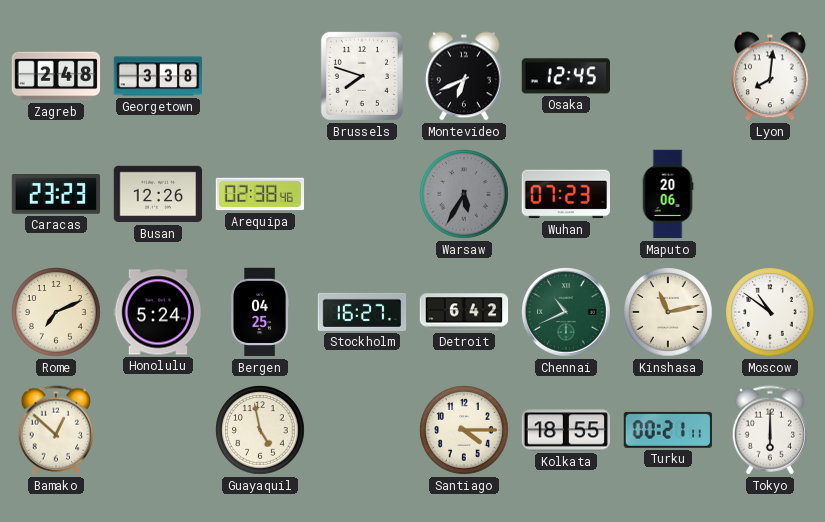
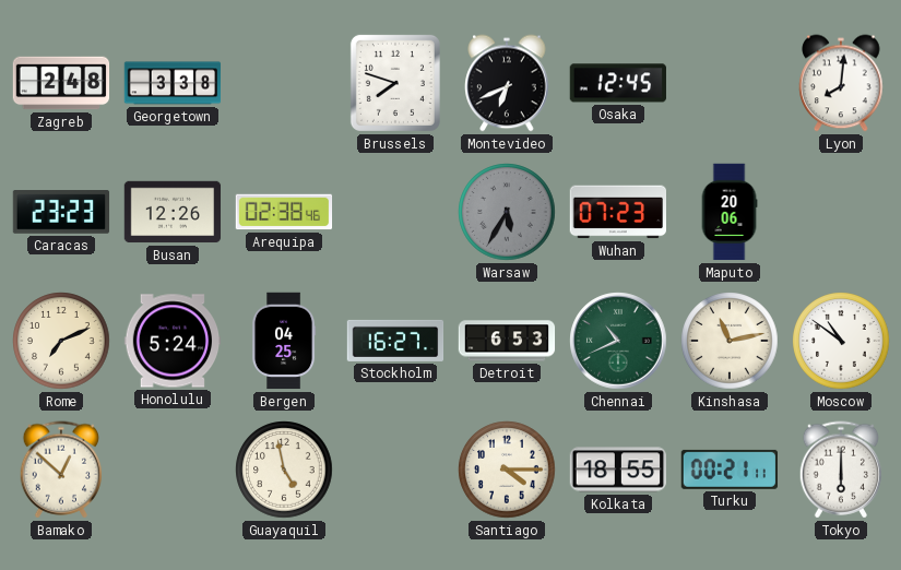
Detroit: 6:42 -> 6:53 (507, 341)
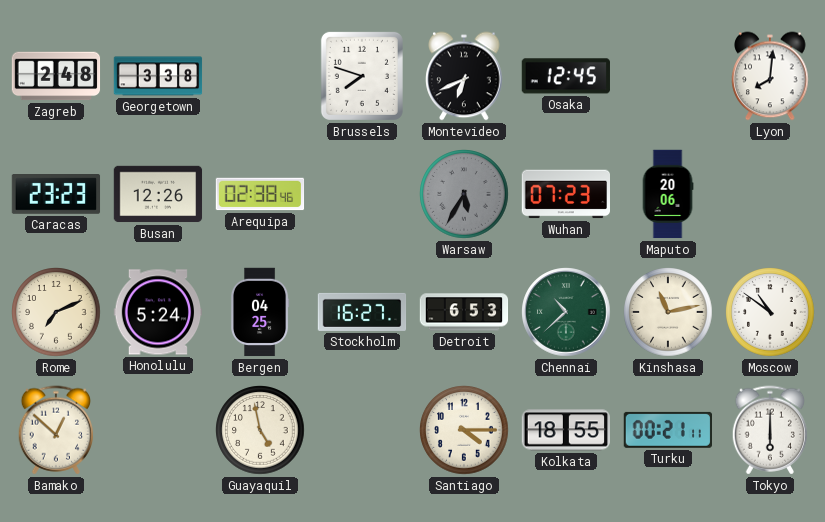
Chennai: 10:41 -> 10:38 (566, 312)
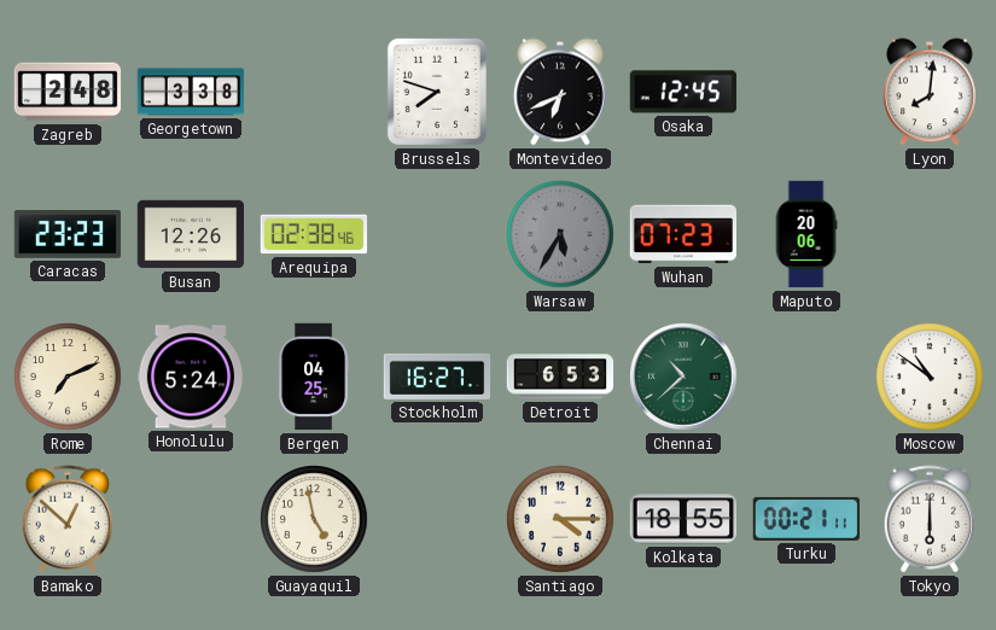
Kinshasa: 11:13 -> none (668, 312)
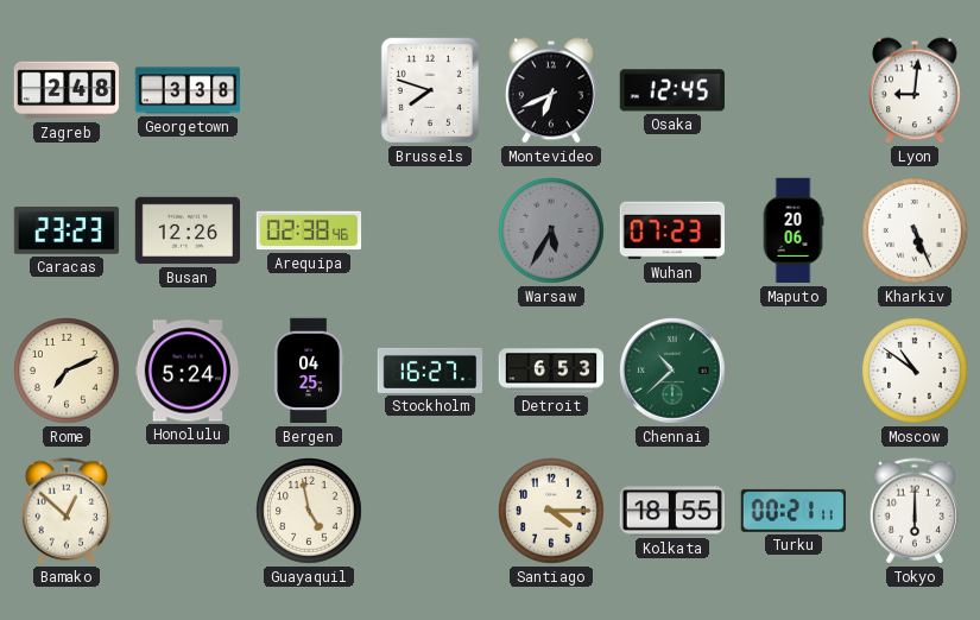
Lyon: 8:01 -> 9:01 (915, 90)
Kharkiv: none -> 5:26 (915, 230)
